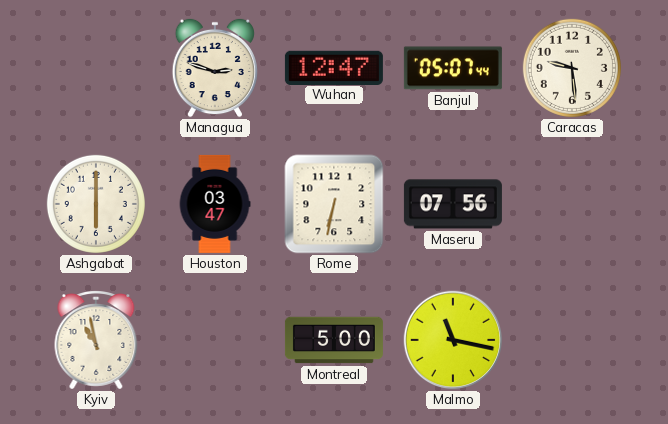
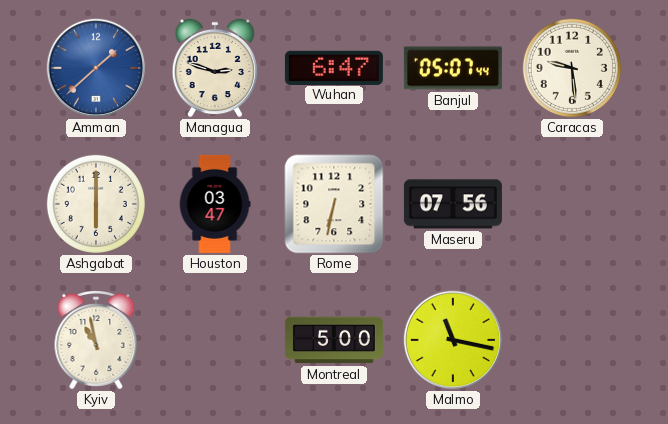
Amman: none -> 1:38 (96, 68)
Wuhan: 12:47 -> 6:47 (334, 67)
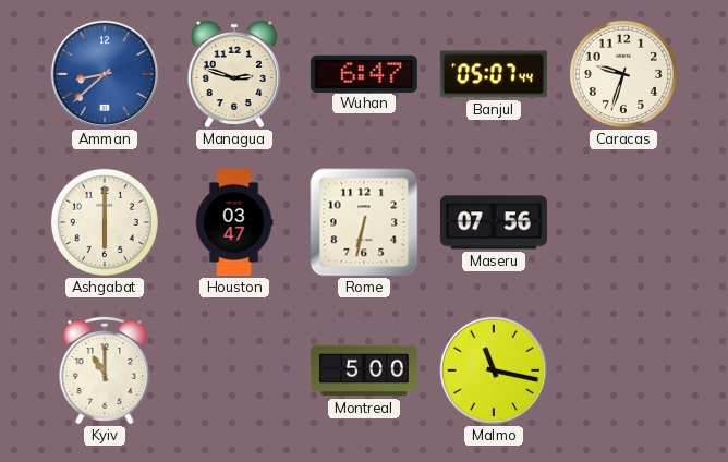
Amman: 1:38 -> 8:38 (105, 74)
Caracas: 9:29 -> 9:33 (623, 74)
Kyiv: 10:58 -> 11:00 (105, 372)
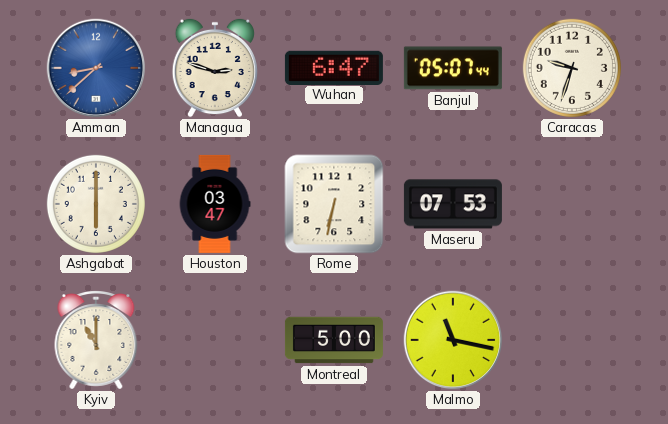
Maseru: 07:56 -> 07:53 (453, 204)
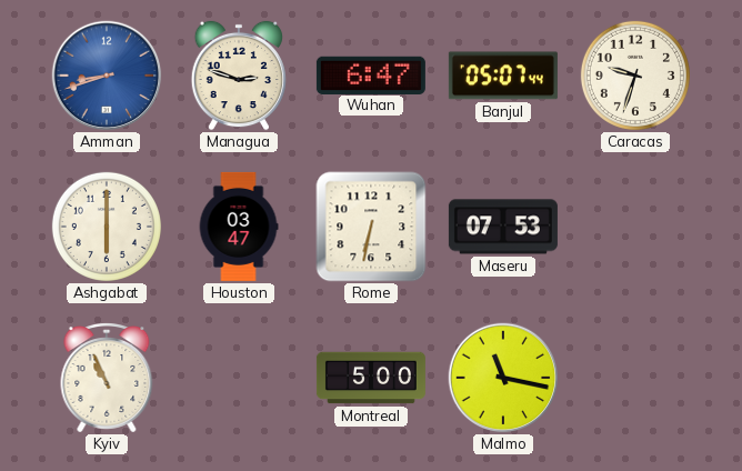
Amman: 8:38 -> 8:42 (107, 76)
Kyiv: 11:00 -> 10:56 (107, 379)
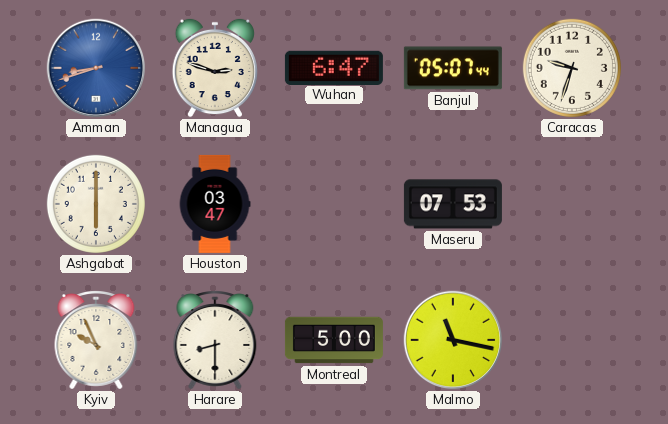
Rome: 6:32 -> none (371, 227)
Kyiv: 10:56 -> 9:56 (96, 341)
Harare: none -> 8:30 (215, 341)
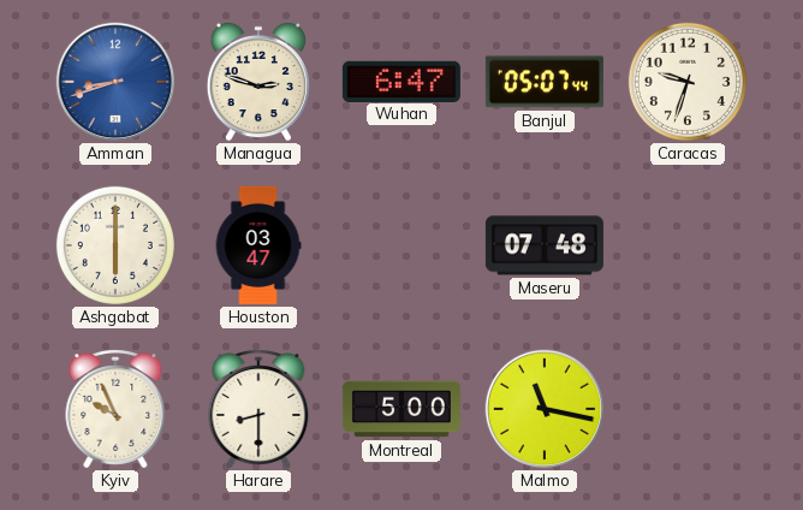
Maseru: 07:53 -> 07:48 (545, 245)
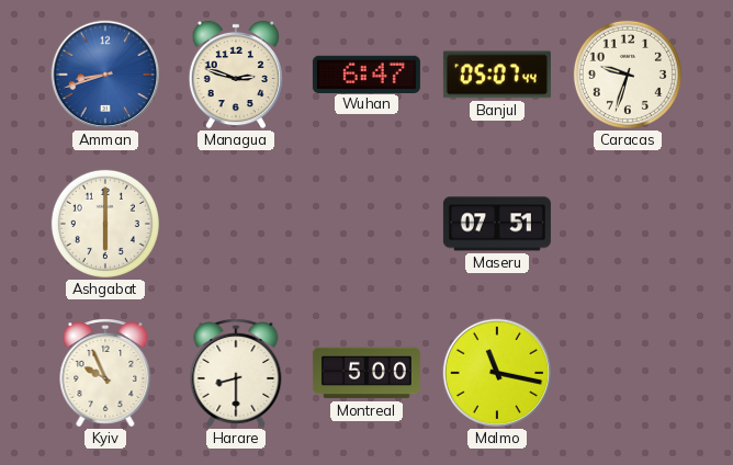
Houston: 03:47 -> none (258, 245)
Maseru: 07:48 -> 07:51 (497, 224)
